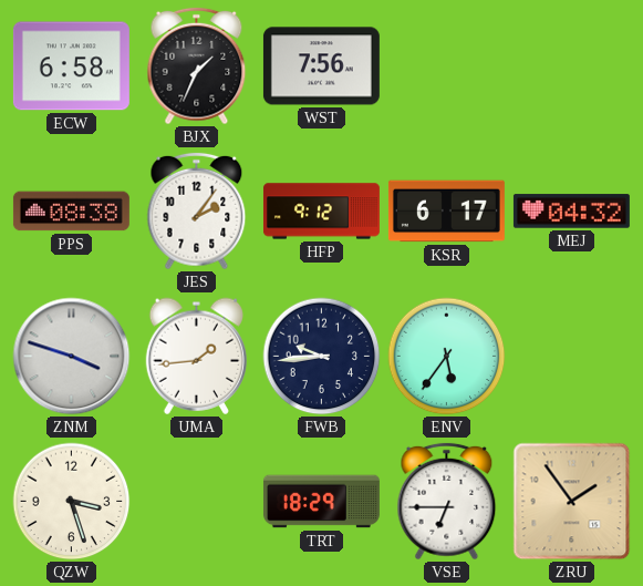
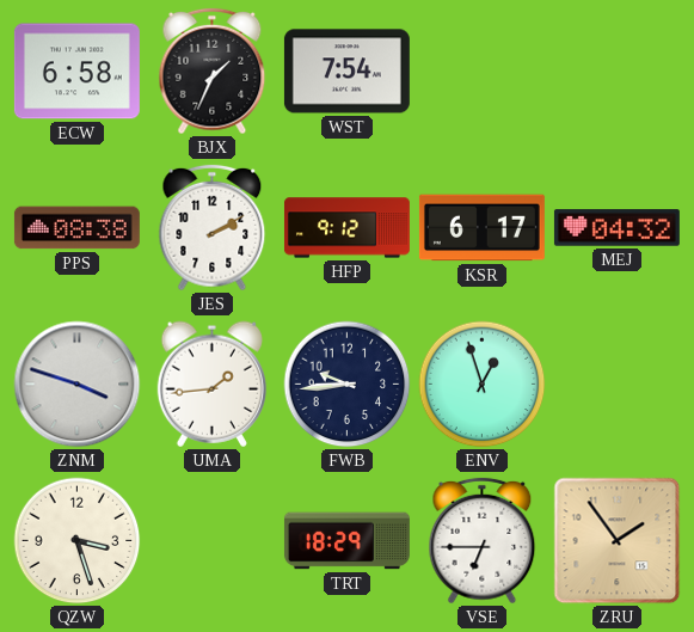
WST: 7:56 -> 7:54 (346, 72)
JES: 2:06 -> 2:10 (213, 228)
ENV: 5:36 -> 12:57 (483, 385)
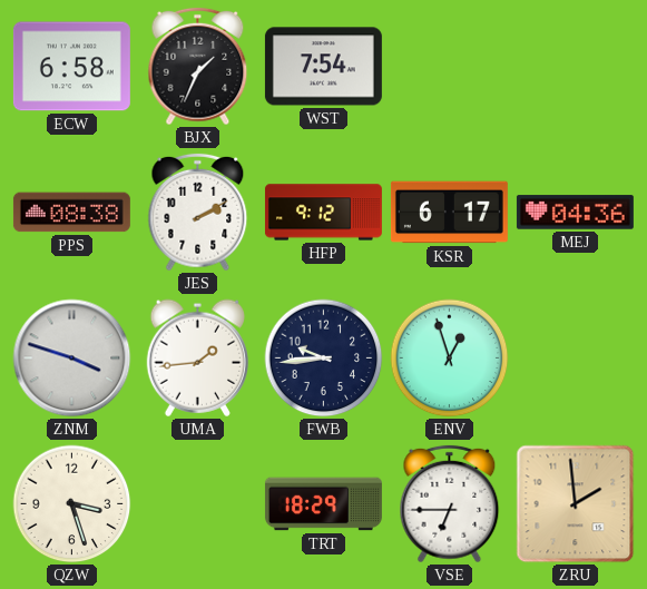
MEJ: 04:32 -> 04:36 (575, 213)
ZRU: 1:54 -> 1:59 (576, 504)
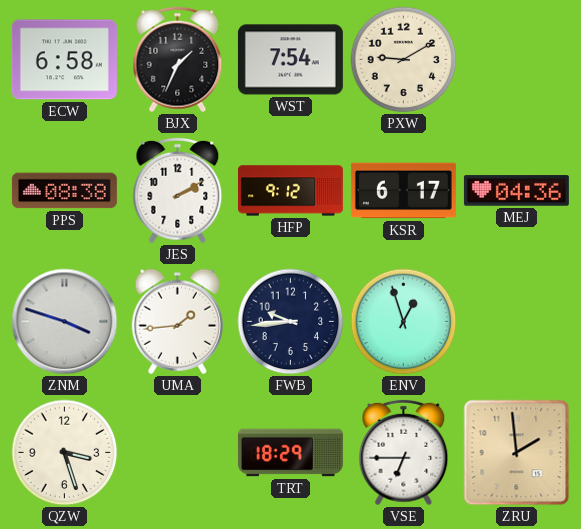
PXW: none -> 9:10 (404, 60)
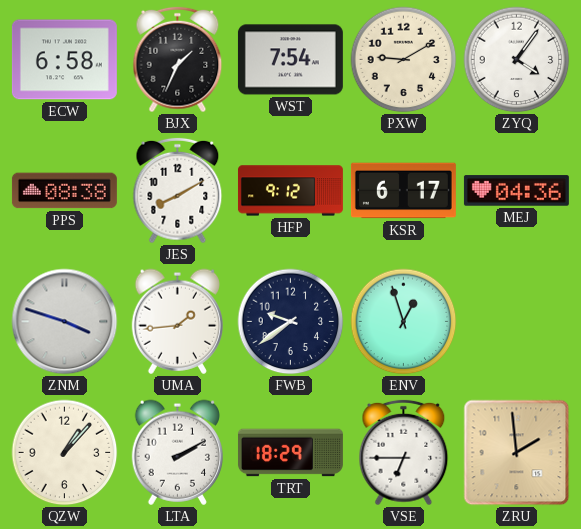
ZYQ: none -> 4:06 (517, 60)
JES: 2:10 -> 8:10 (178, 191)
FWB: 9:44 -> 9:39 (291, 322)
QZW: 3:27 -> 1:07 (65, 453)
LTA: none -> 2:10 (177, 452)
